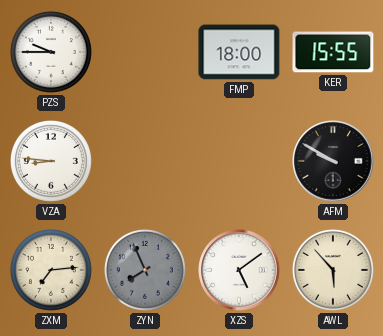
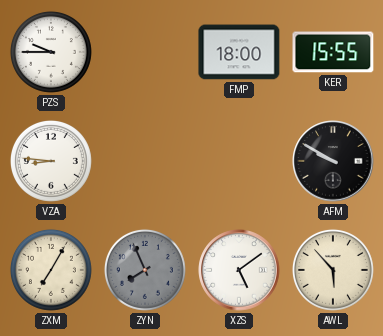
ZXM: 7:14 -> 7:05 (51, 270)
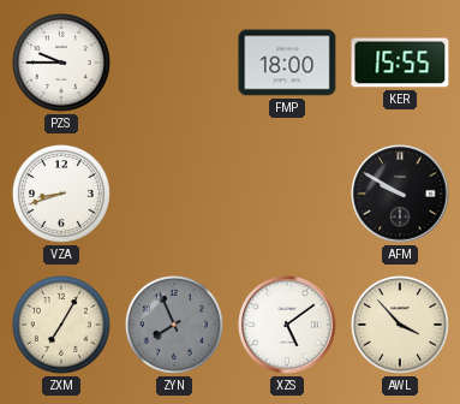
VZA: 8:46 -> 8:42 (61, 194)
AWL: 5:53 -> 3:53 (400, 325)
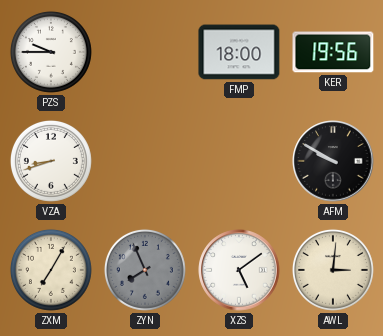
KER: 15:55 -> 19:56 (333, 52)
AWL: 3:53 -> 3:01 (333, 270)
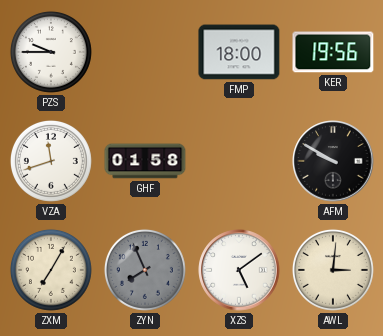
VZA: 8:42 -> 11:42 (51, 161)
GHF: none -> 01:58 (145, 161)
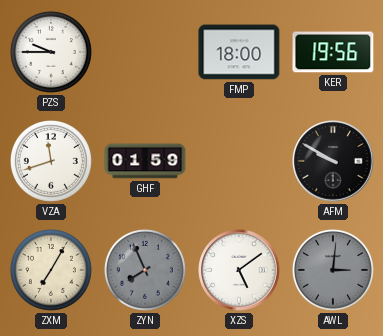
GHF: 01:58 -> 01:59 (145, 161)
AWL dial: cream -> grey (333, 270)
